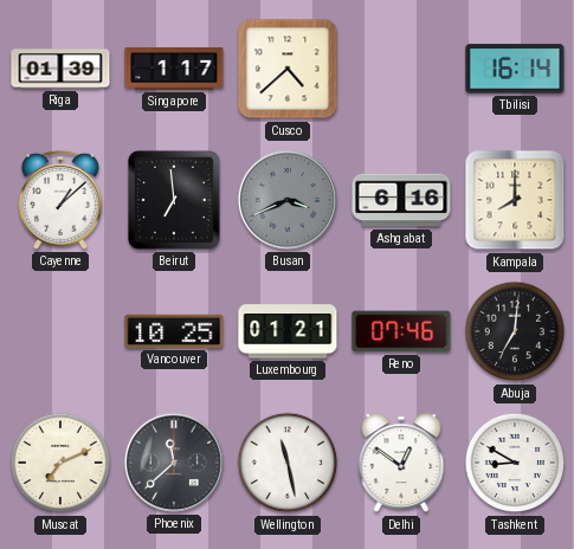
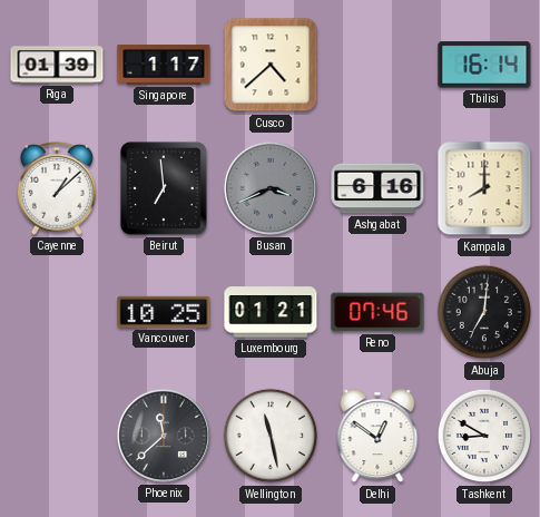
Muscat: 7:11 -> none (60, 463)
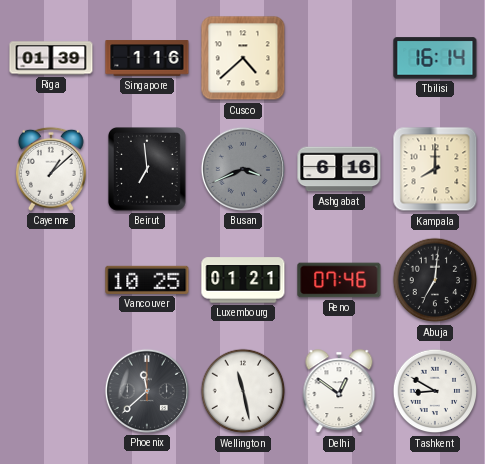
Singapore: 1:17 -> 1:16 (147, 58)
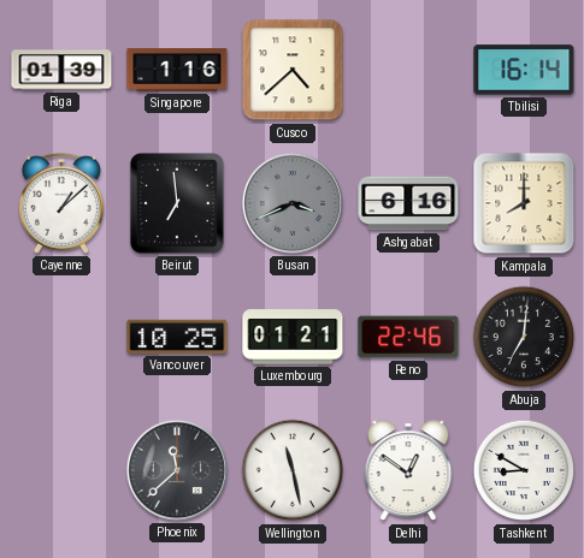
Reno: 07:46 -> 22:46 (408, 337)
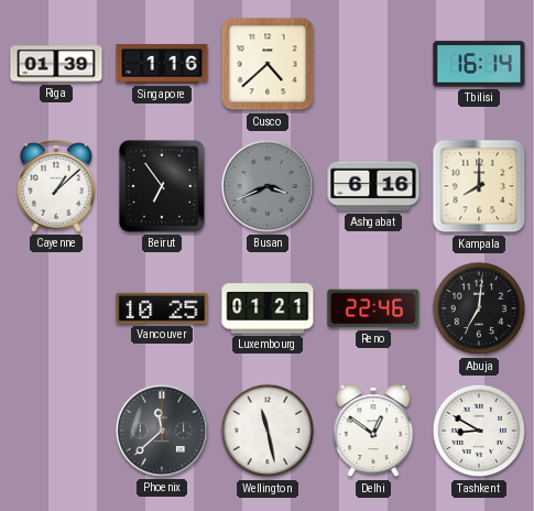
Beirut: 6:59 -> 6:54 (162, 187)
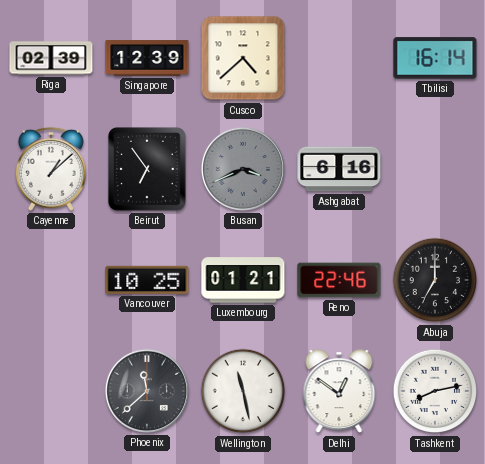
Riga: 01:39 -> 02:39 (51, 58)
Singapore: 1:16 -> 12:39 (147, 58)
Kampala: 8:00 -> none (479, 186)
Abuja: 7:01 -> 7:00 (435, 280)
Tashkent: 8:50 -> 8:13 (435, 391)
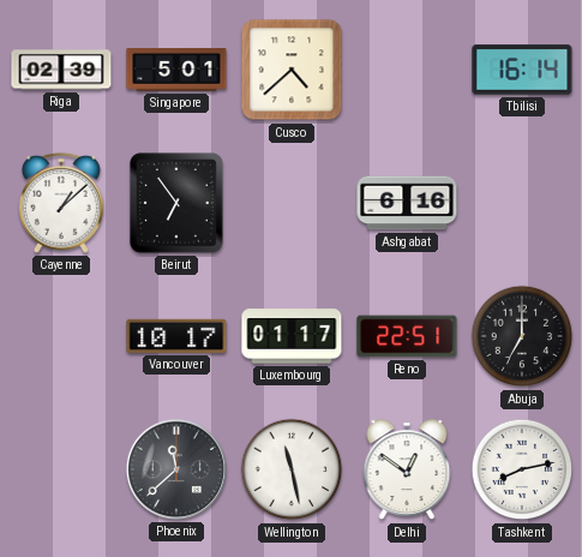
Singapore: 12:39 -> 5:01 (176, 70)
Busan: 3:41 -> none (243, 169)
Vancouver: 10:25 -> 10:17 (176, 336)
Luxembourg: 01:21 -> 01:17 (292, 336)
Reno: 22:46 -> 22:51 (407, 336)
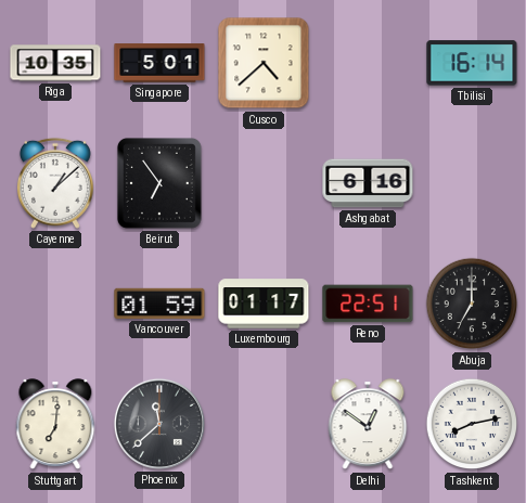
Riga: 02:39 -> 10:35 (55, 63)
Vancouver: 10:17 -> 01:59 (159, 304)
Stuttgart: none -> 7:01 (55, 425)
Wellington: 11:28 -> none (292, 469)
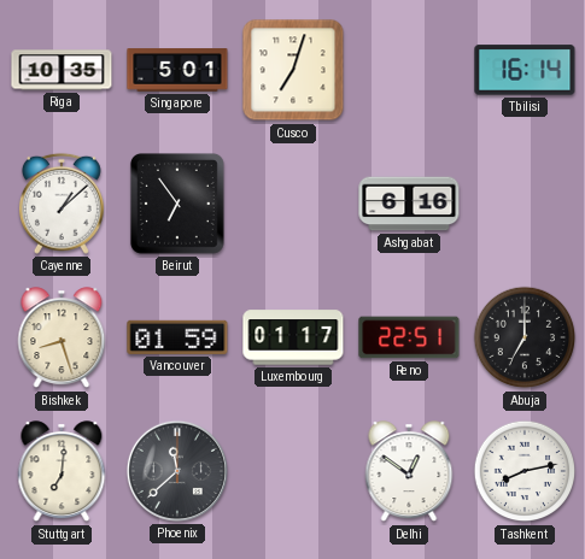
Cusco: 4:38 -> 7:03 (293, 70)
Bishkek: none -> 8:27 (62, 339)
